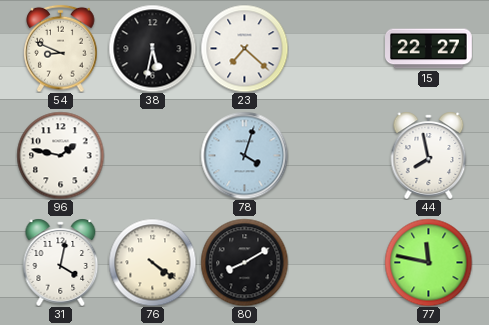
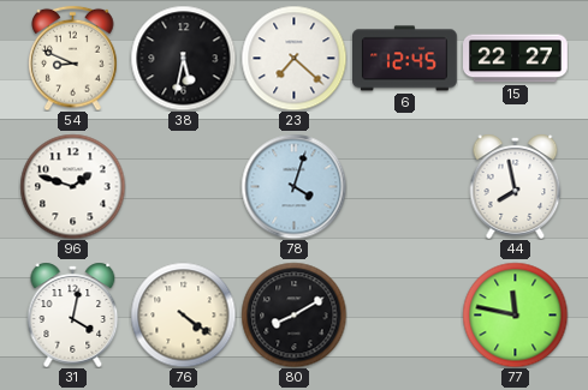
6: none -> 12:45 (405, 59)
96: 1:47 -> 1:48 (72, 186)
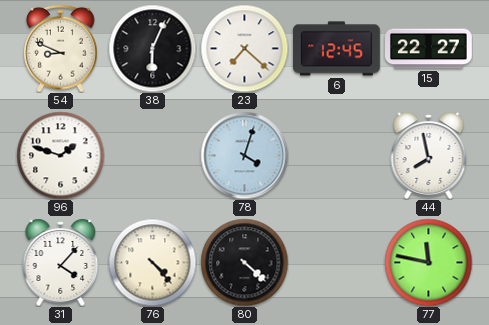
38: 5:32 -> 6:04 (152, 48)
31: 4:02 -> 4:07 (61, 262)
76: 4:21 -> 4:23 (152, 262)
80: 8:10 -> 4:22 (244, 262)
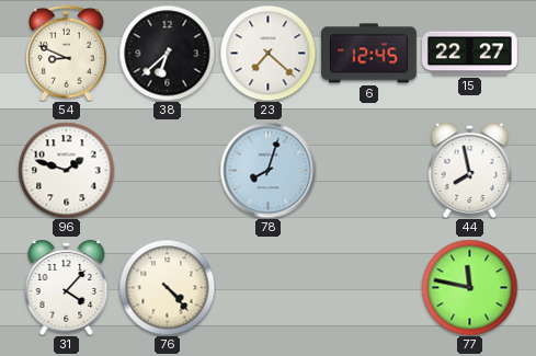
38: 6:04 -> 6:38 (167, 53)
78: 4:03 -> 8:03 (267, 170)
80: 4:22 -> none (244, 262)
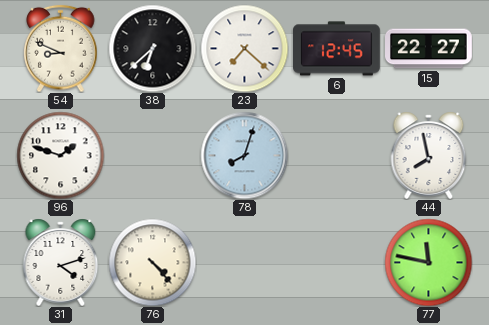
31: 4:07 -> 4:12 (61, 262)
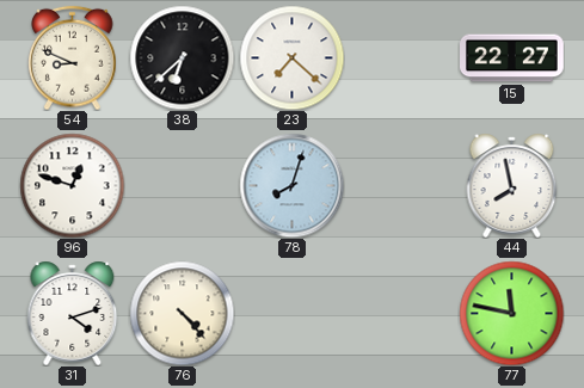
6: 12:45 -> none (337, 49)
96: 1:48 -> 12:48 (72, 185)
